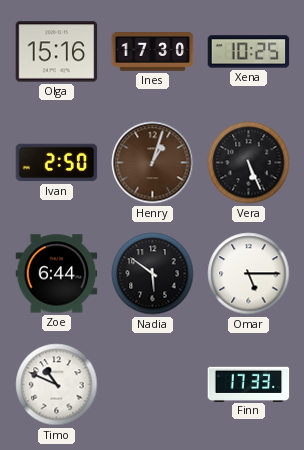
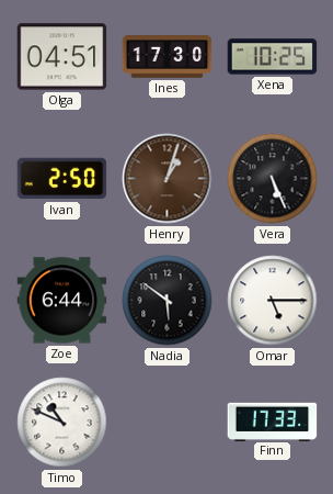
Olga: 15:16 -> 04:51 (62, 57)
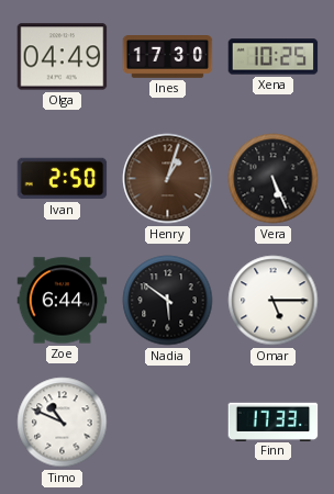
Olga: 04:51 -> 04:49 (63, 57)
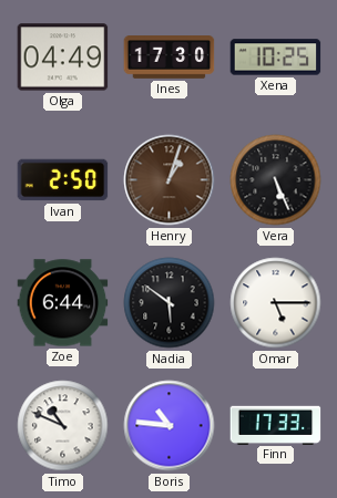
Boris: none -> 10:46 (170, 426)
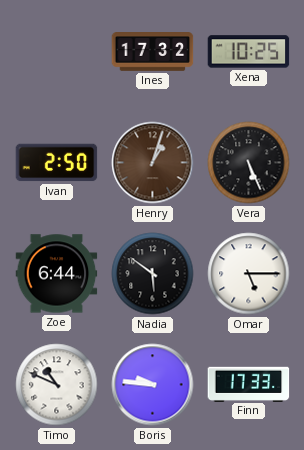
Olga: 04:49 -> none (63, 58)
Ines: 17:30 -> 17:32 (153, 52)
Boris: 10:46 -> 9:46 (153, 385)
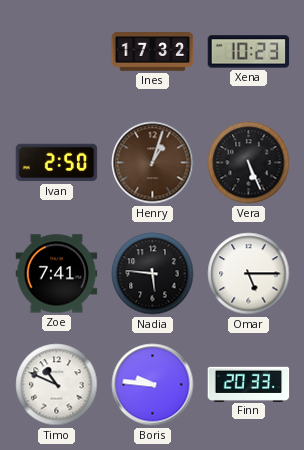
Xena: 10:25 -> 10:23 (249, 52)
Zoe: 6:44 -> 7:41 (57, 274)
Nadia: 5:51 -> 5:46 (153, 274)
Finn: 17:33 -> 20:33 (249, 384)
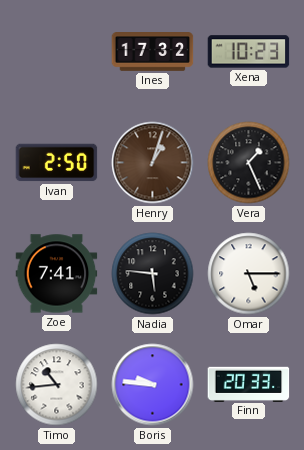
Vera: 5:26 -> 1:26 (249, 163)
Timo: 10:49 -> 10:44 (57, 385)
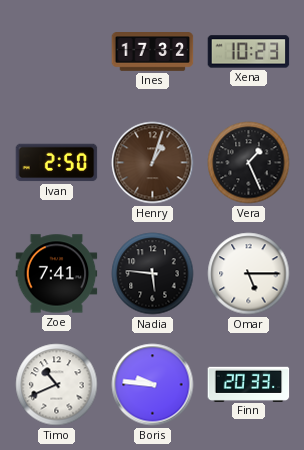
Timo: 10:44 -> 10:41 (57, 385)
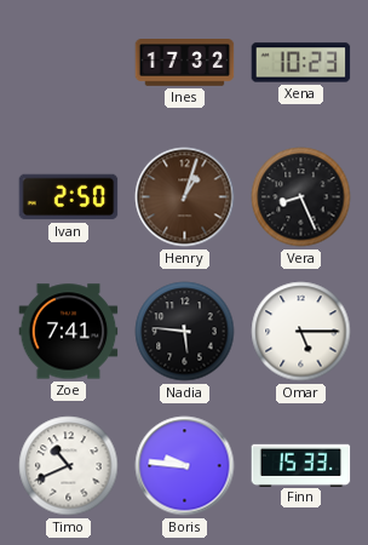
Vera: 1:26 -> 8:26 (301, 197)
Finn: 20:33 -> 15:33 (301, 465)
